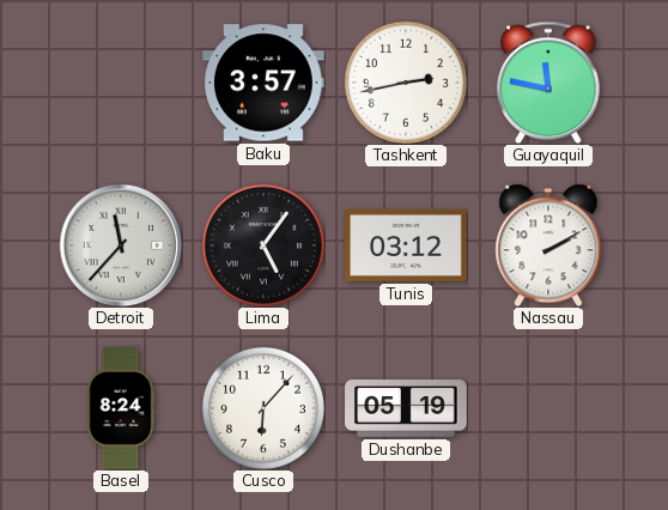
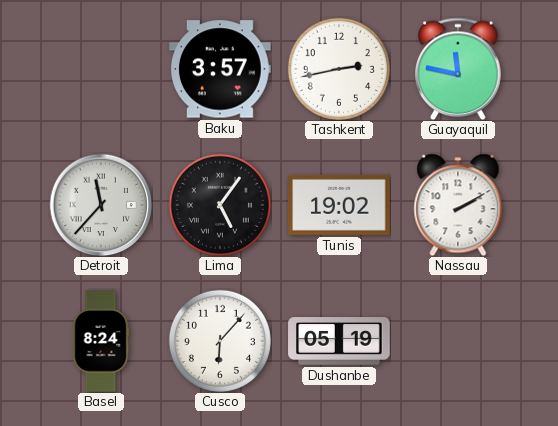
Tunis: 03:12 -> 19:02 (339, 205)
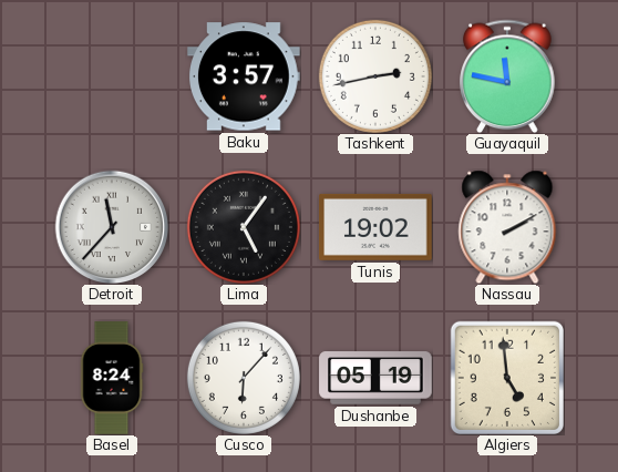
Algiers: none -> 4:59 (506, 377)
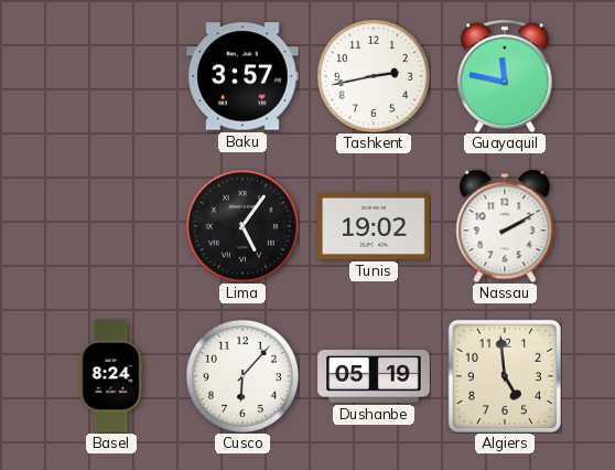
Detroit: 11:37 -> none (112, 227)
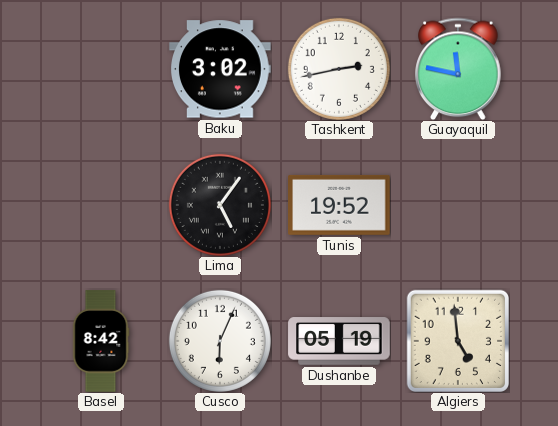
Baku: 3:57 -> 3:02 (221, 69)
Tunis: 19:02 -> 19:52 (339, 205)
Nassau: 2:10 -> none (505, 226)
Basel: 8:24 -> 8:42 (101, 341)
Cusco: 6:07 -> 6:04 (220, 341)
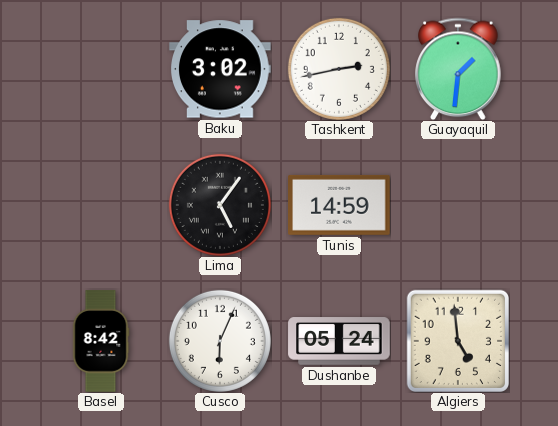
Guayaquil: 11:47 -> 1:31 (458, 69)
Tunis: 19:52 -> 14:59 (339, 205)
Dushanbe: 05:19 -> 05:24 (339, 341)
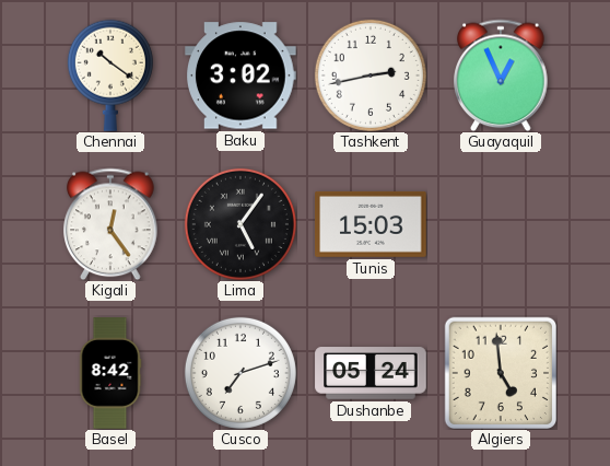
Chennai: none -> 10:21 (110, 75)
Guayaquil: 1:31 -> 12:56 (501, 75)
Kigali: none -> 12:24 (110, 224)
Tunis: 14:59 -> 15:03 (371, 224)
Cusco: 6:04 -> 7:12 (241, 373)
